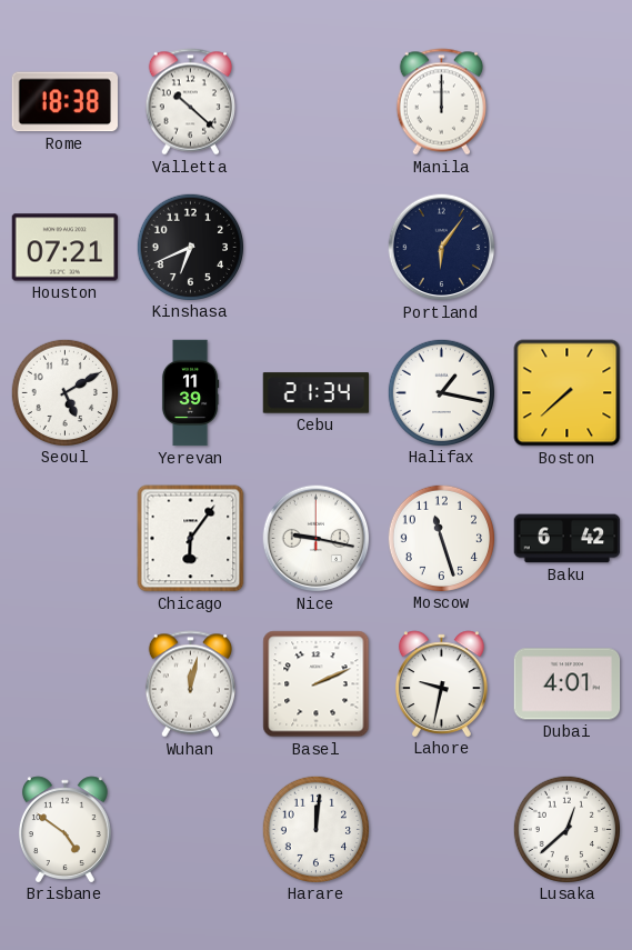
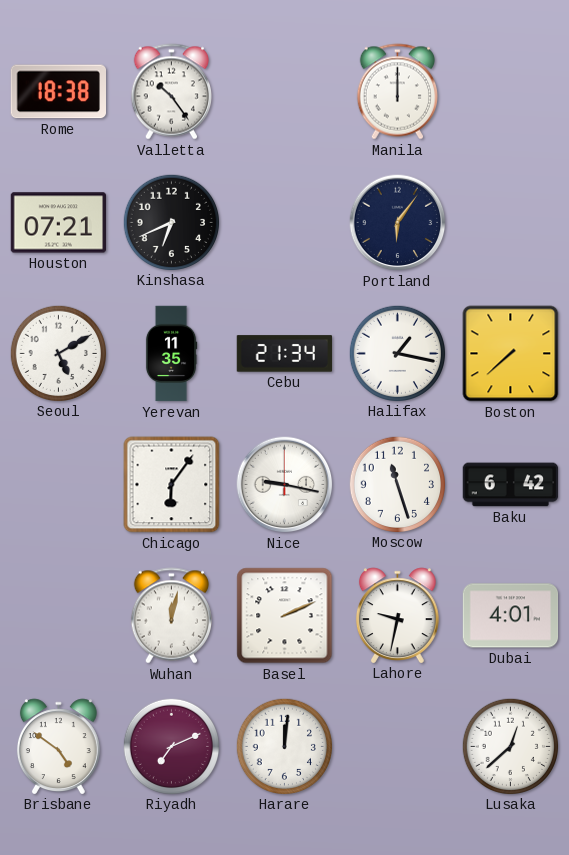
Valletta: 10:22 -> 10:24 (171, 92)
Yerevan: 11:39 -> 11:35 (171, 354)
Riyadh: none -> 7:11 (171, 746)
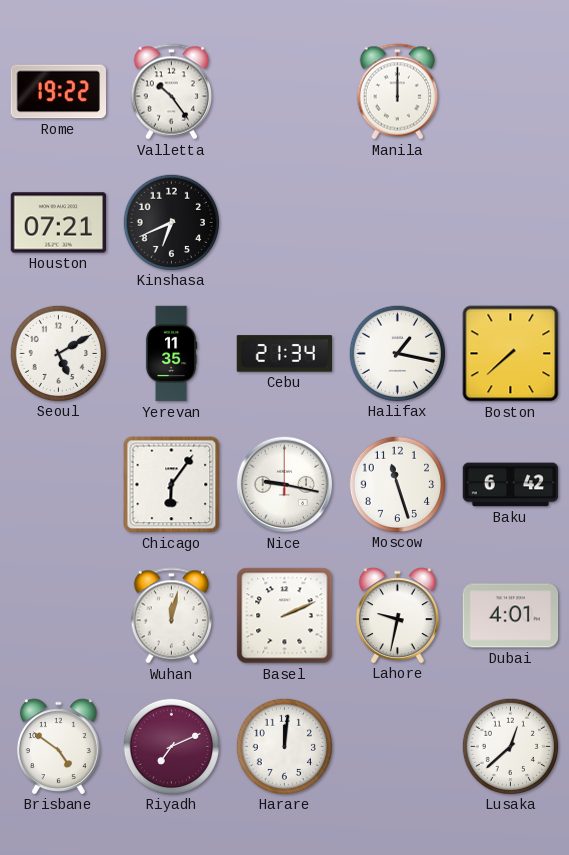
Rome: 18:38 -> 19:22 (58, 92)
Portland: 6:06 -> none (398, 223)
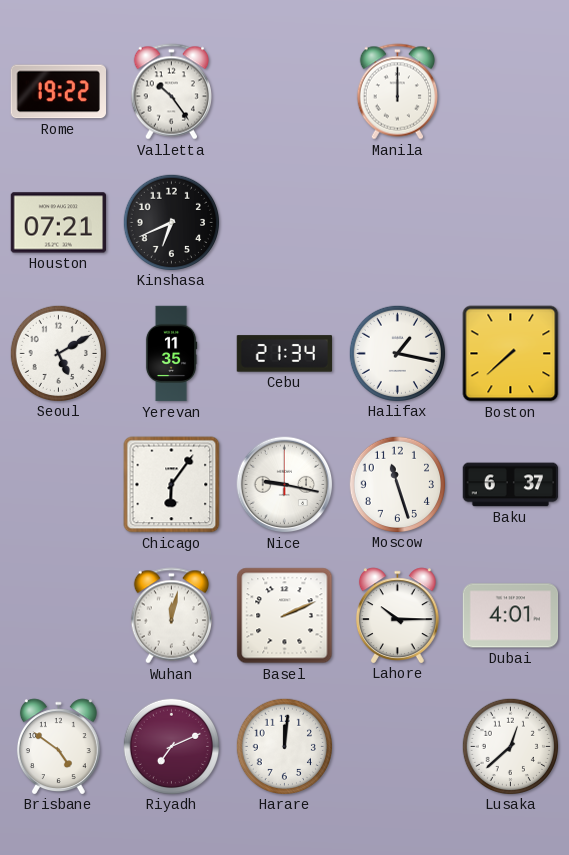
Baku: 6:42 -> 6:37 (511, 485)
Lahore: 9:32 -> 10:15 (397, 615)
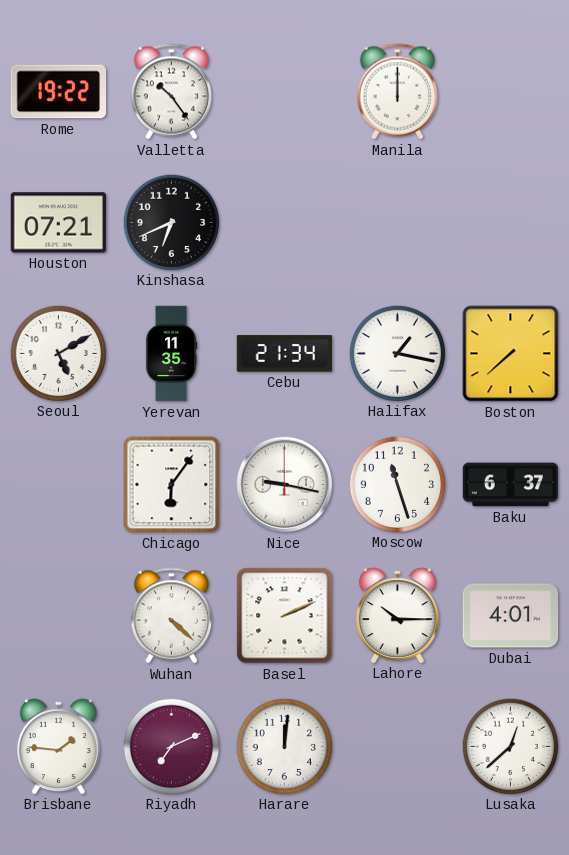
Wuhan: 12:02 -> 4:22 (171, 616)
Brisbane: 4:51 -> 1:46 (58, 746)
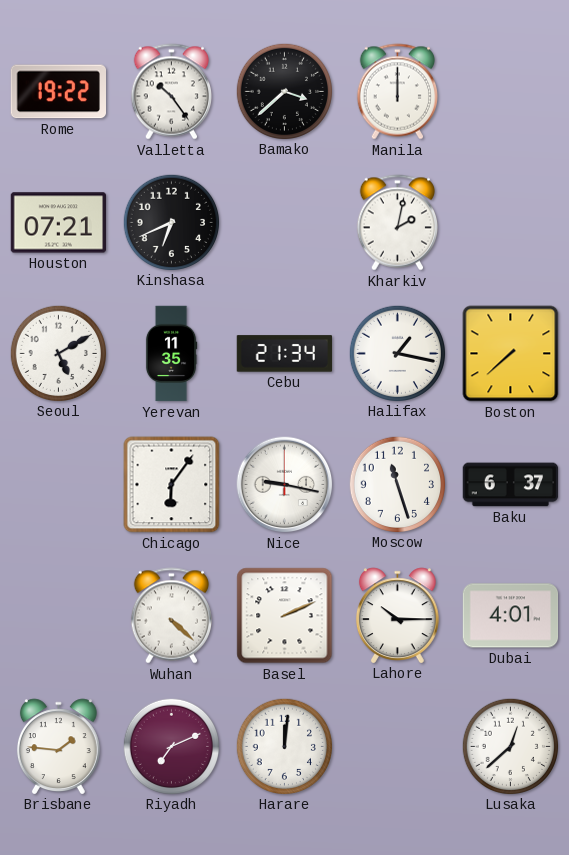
Bamako: none -> 3:38 (284, 91)
Kharkiv: none -> 2:02 (397, 223)
